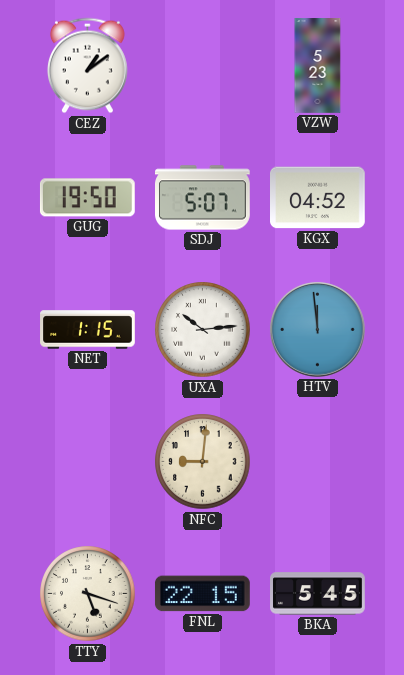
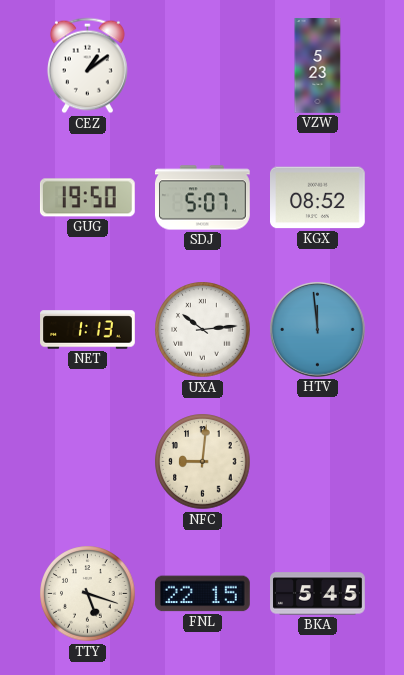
KGX: 04:52 -> 08:52 (318, 198)
NET: 1:15 -> 1:13 (88, 330)
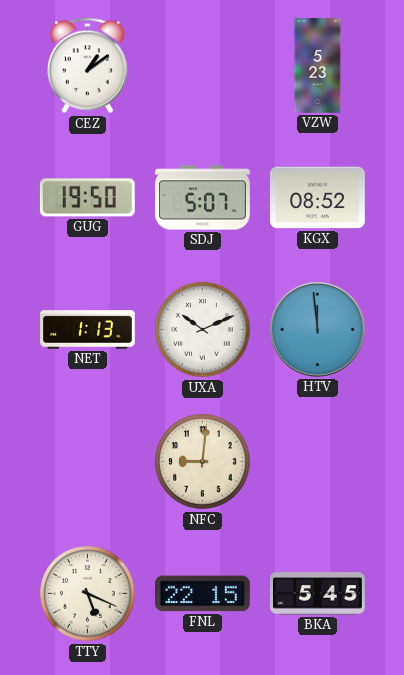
UXA: 10:14 -> 10:11 (203, 330)
TTY: 5:18 -> 5:19 (88, 594)
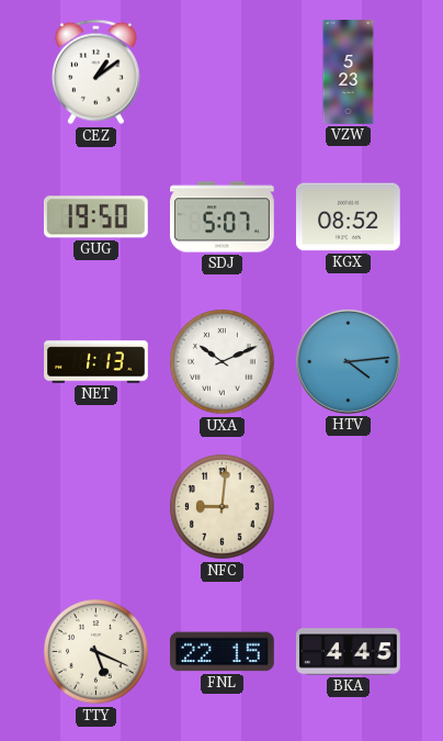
HTV: 11:59 -> 4:14 (349, 362)
BKA: 5:45 -> 4:45 (349, 652)
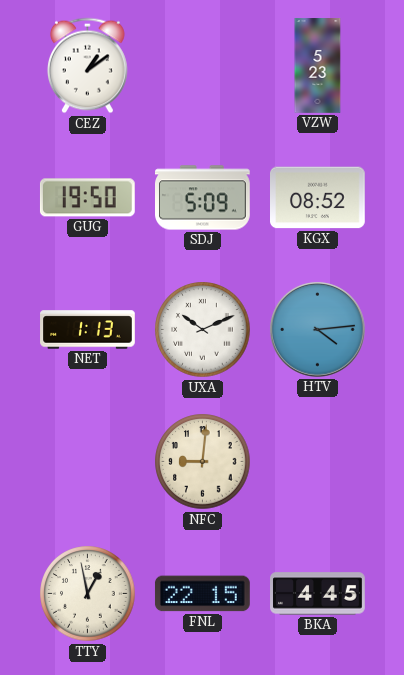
SDJ: 5:07 -> 5:09 (203, 198)
TTY: 5:19 -> 12:58 (88, 594)
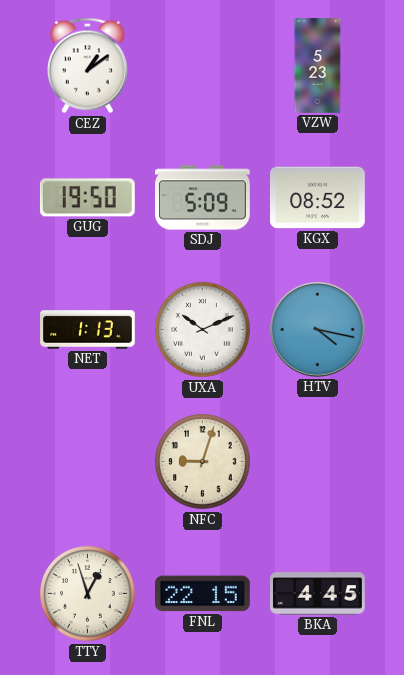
HTV: 4:14 -> 4:17 (318, 330)
NFC: 9:01 -> 9:03 (203, 462)
TTY: 12:58 -> 12:57 (88, 594)
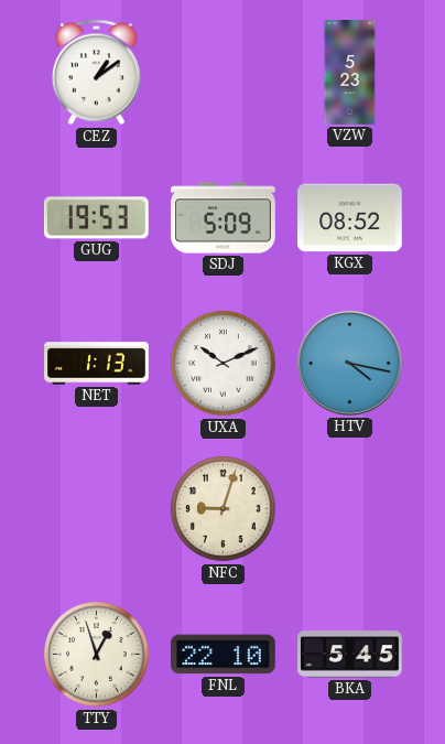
GUG: 19:50 -> 19:53 (96, 218)
FNL: 22:15 -> 22:10 (223, 655)
BKA: 4:45 -> 5:45 (350, 655)
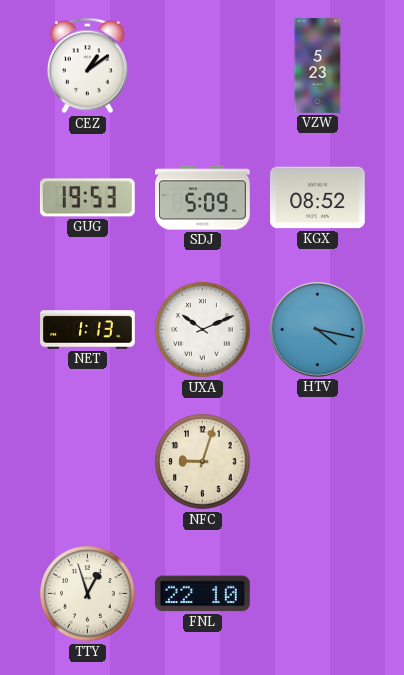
BKA: 5:45 -> none (350, 655)
